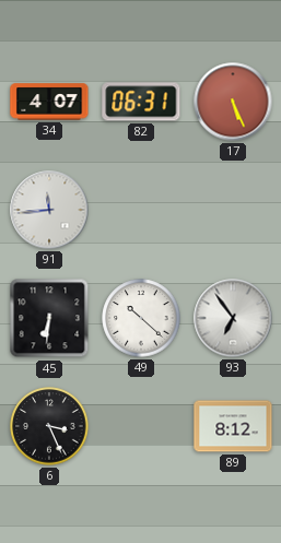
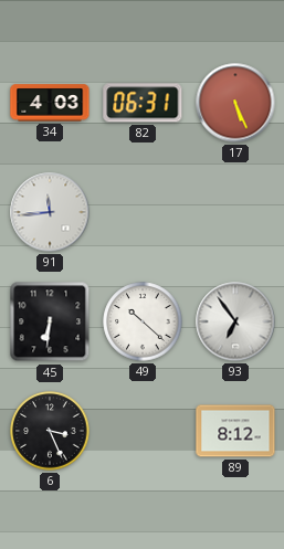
34: 4:07 -> 4:03 (50, 103)
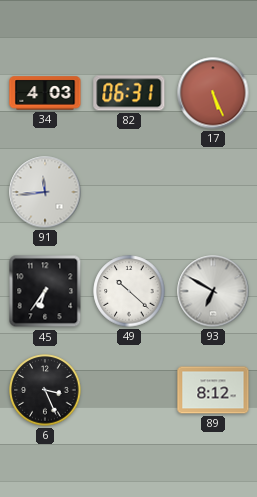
45: 6:31 -> 6:36 (45, 291)
93: 6:54 -> 6:50 (213, 291)
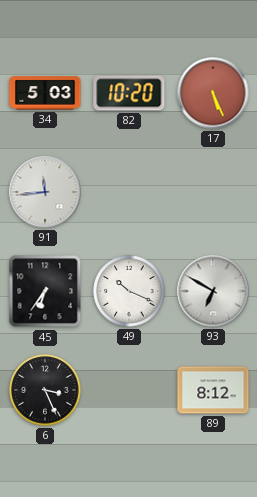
34: 4:03 -> 5:03 (45, 93)
82: 06:31 -> 10:20 (129, 93)
49: 10:22 -> 10:19 (129, 291)
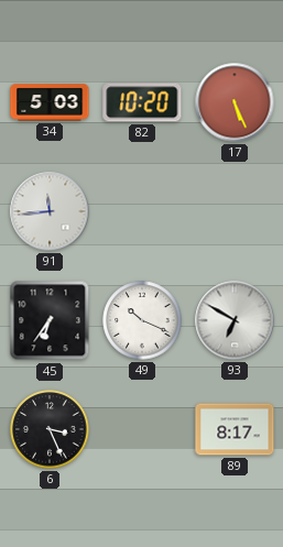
89: 8:12 -> 8:17 (235, 429)
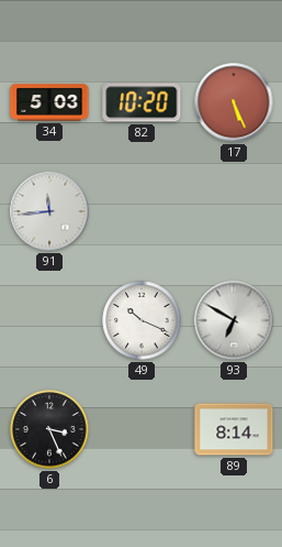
45: 6:36 -> none (50, 320)
89: 8:17 -> 8:14 (234, 429)
